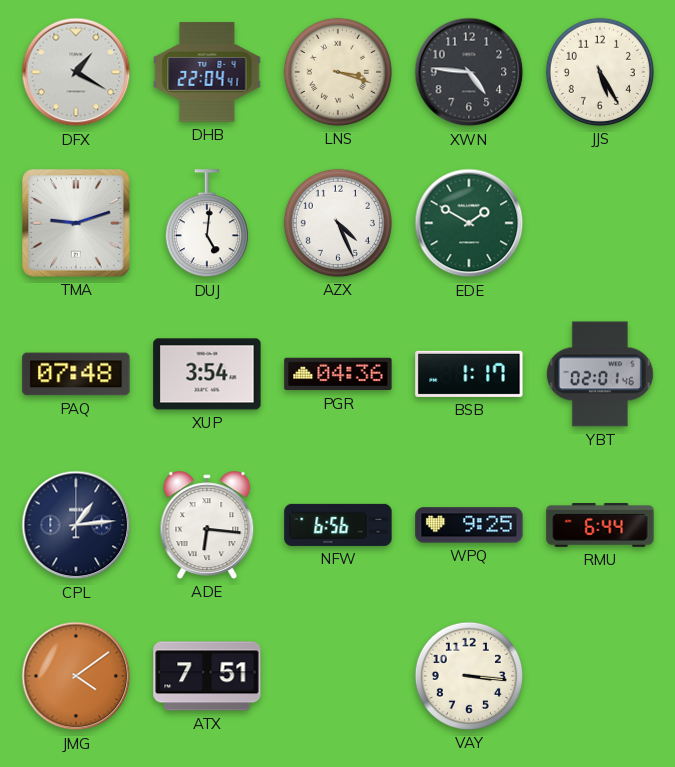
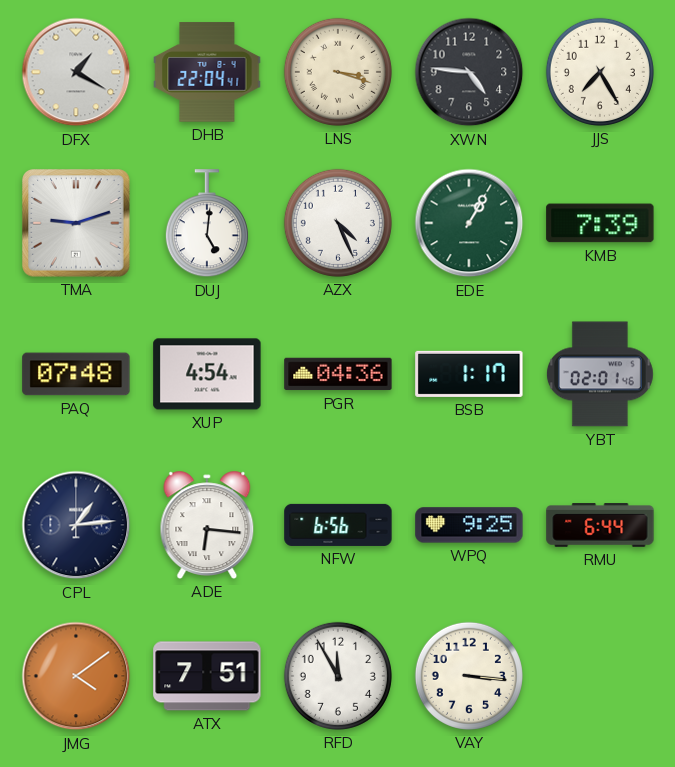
JJS: 5:25 -> 7:25 (600, 72)
EDE: 1:50 -> 1:05 (469, 223)
KMB: none -> 7:39 (600, 223)
XUP: 3:54 -> 4:54 (207, 374)
RFD: none -> 11:55 (338, 676)
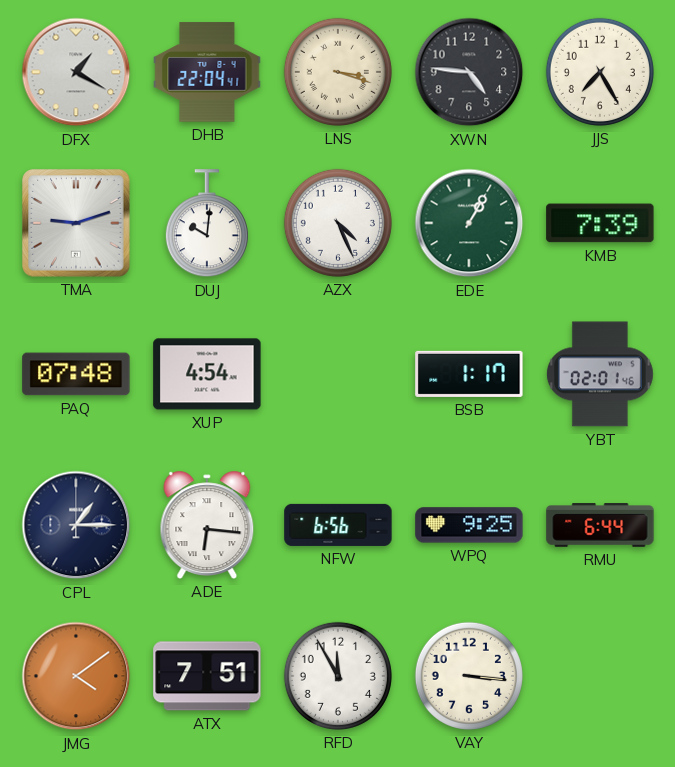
DUJ: 5:01 -> 10:01 (207, 224)
PGR: 04:36 -> none (338, 374)
CPL: 1:14 -> 1:15 (76, 525)
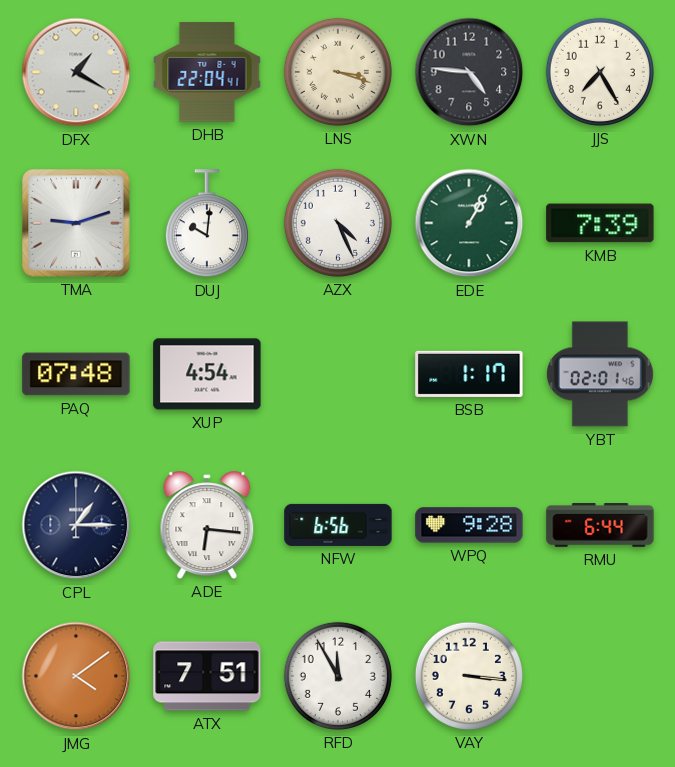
WPQ: 9:25 -> 9:28 (469, 525)
